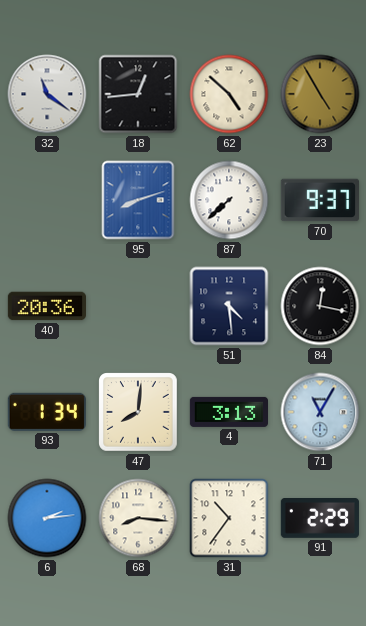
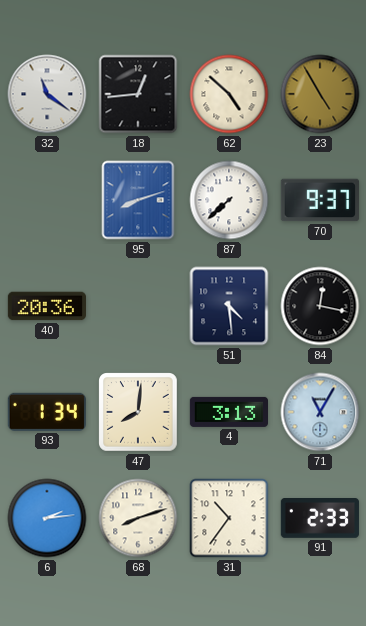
68: 8:16 -> 8:12 (138, 518)
91: 2:29 -> 2:33 (320, 519)
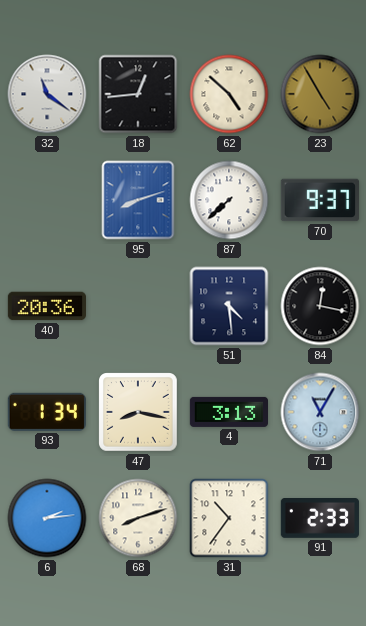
47: 8:01 -> 8:17 (138, 412)
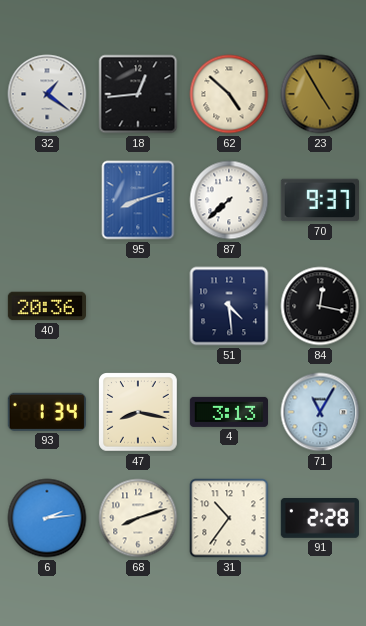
32: 11:21 -> 1:21 (47, 94)
91: 2:33 -> 2:28 (320, 519)
